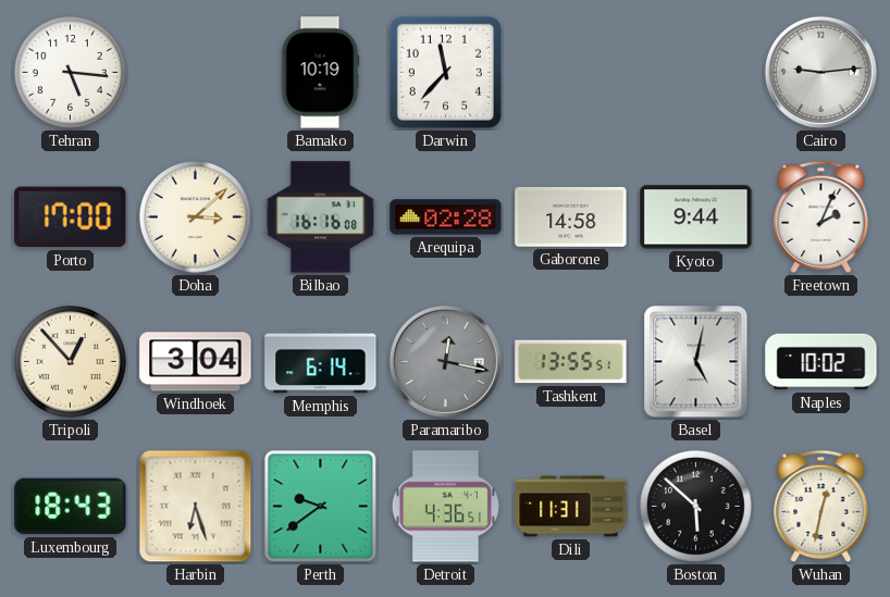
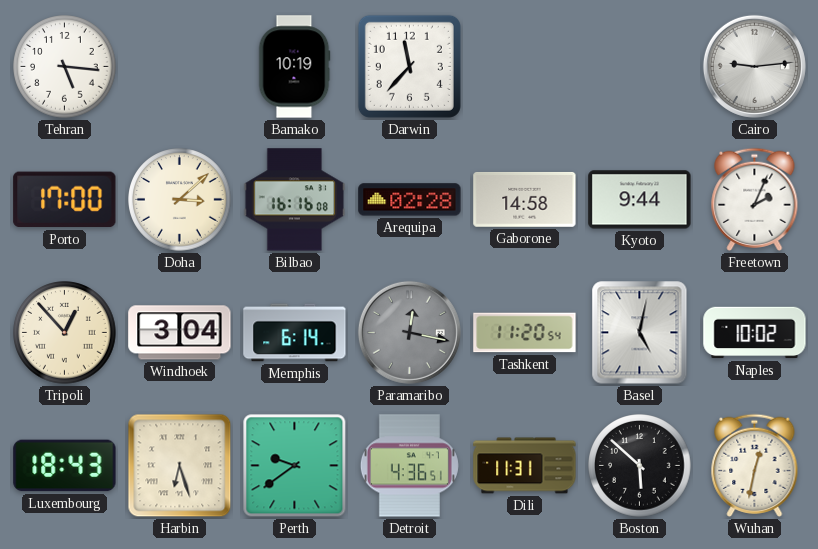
Tashkent: 13:55 -> 11:20 (525, 333)
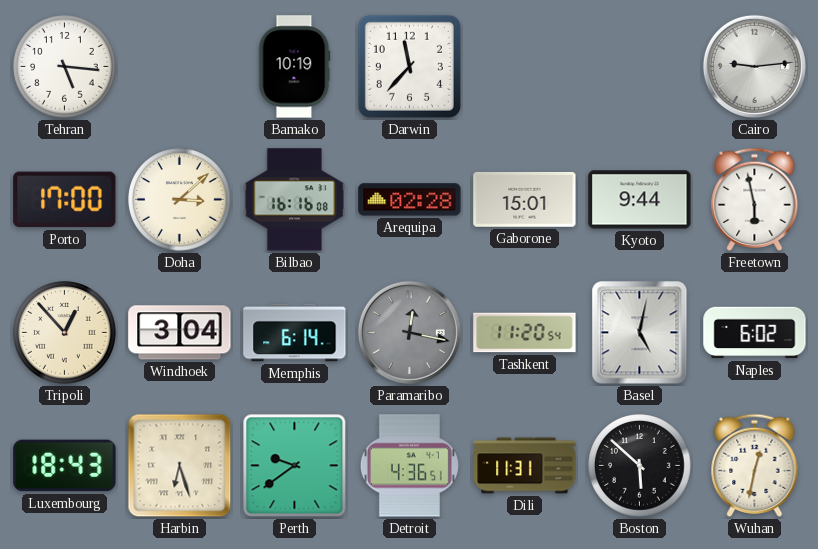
Gaborone: 14:58 -> 15:01 (525, 199)
Freetown: 2:04 -> 5:58 (755, 199)
Naples: 10:02 -> 6:02 (755, 333)
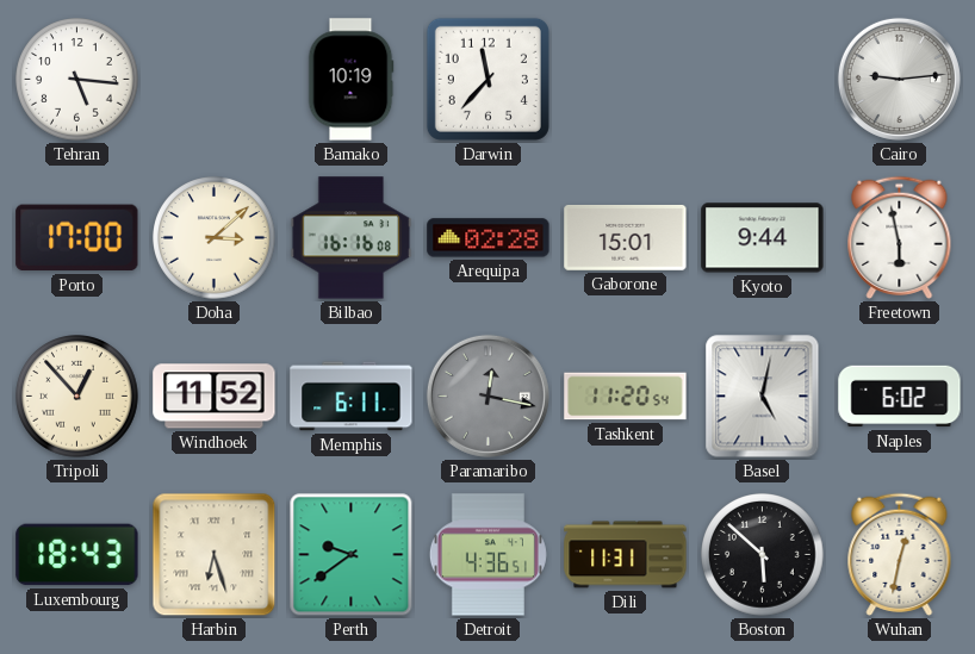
Windhoek: 3:04 -> 11:52 (215, 397)
Memphis: 6:14 -> 6:11 (352, 397)
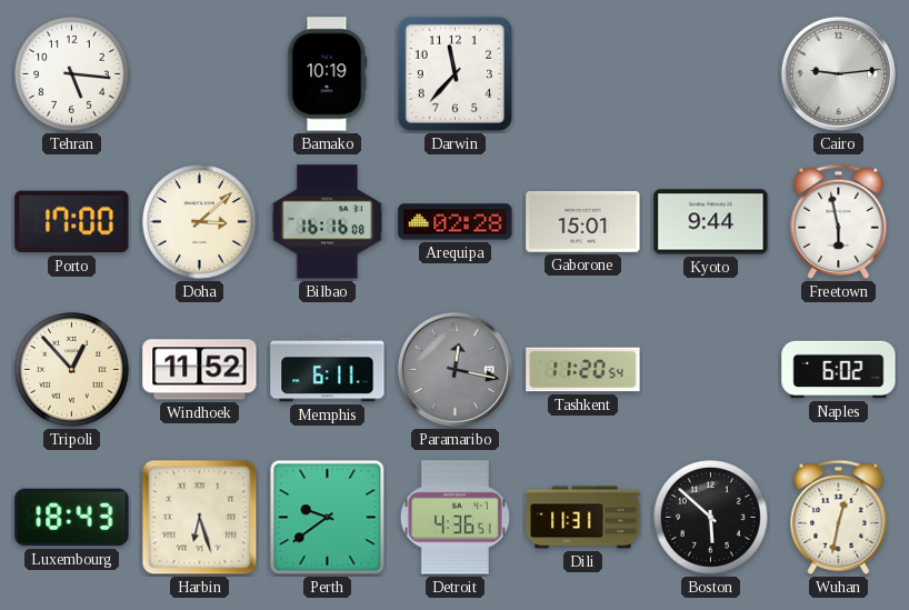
Basel: 5:02 -> none (763, 397)
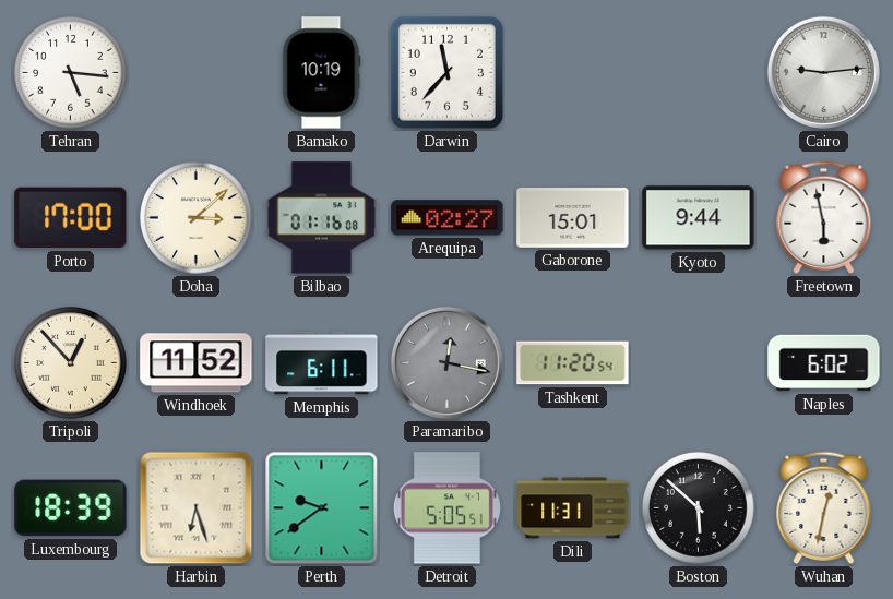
Bilbao: 16:16 -> 01:16 (322, 218)
Arequipa: 02:28 -> 02:27 (448, 218)
Luxembourg: 18:43 -> 18:39 (71, 508)
Detroit: 4:36 -> 5:05 (446, 508)
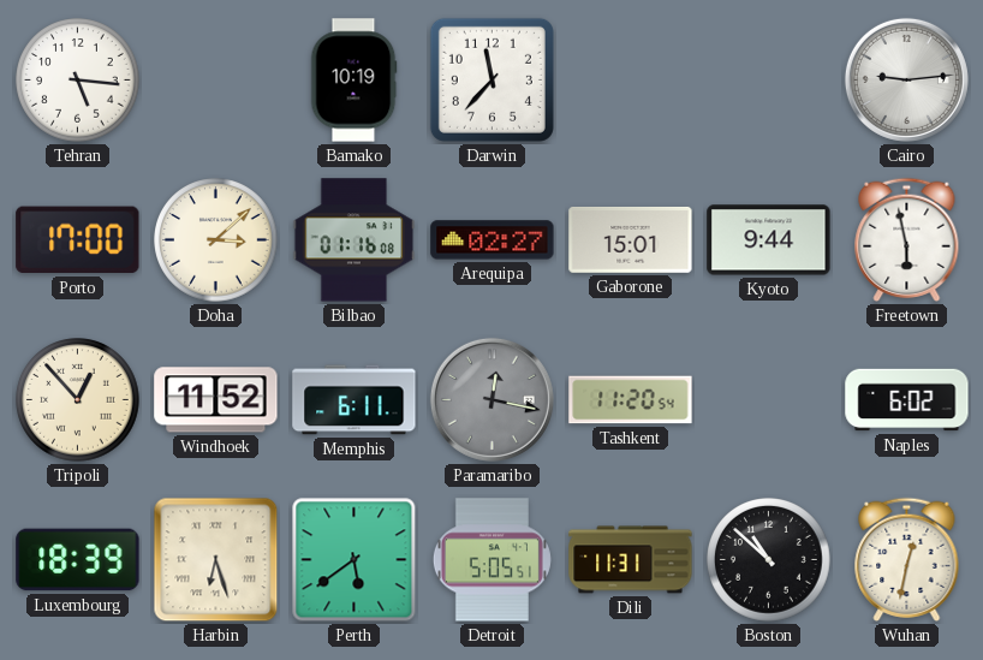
Perth: 9:39 -> 5:39 (355, 560)
Boston: 5:52 -> 10:52 (769, 560)
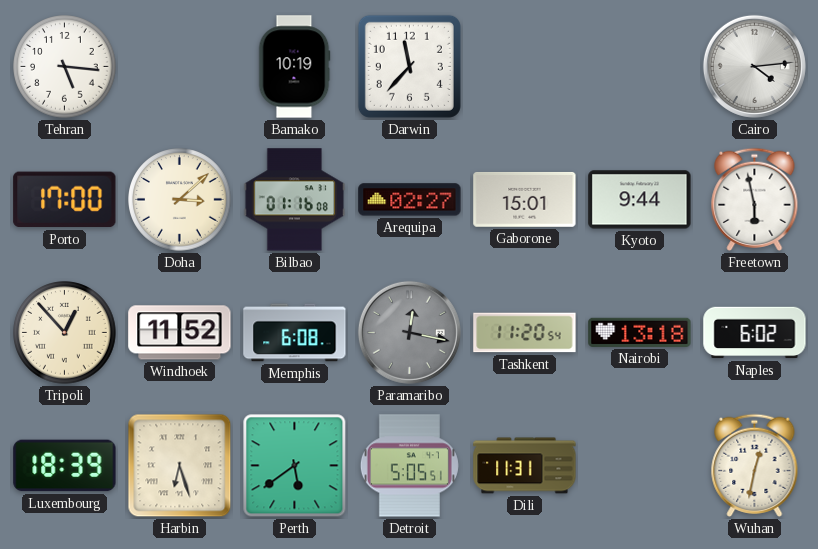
Cairo: 9:14 -> 4:14 (754, 66)
Memphis: 6:11 -> 6:08 (295, 333)
Nairobi: none -> 13:18 (640, 332)
Boston: 10:52 -> none (769, 560)
